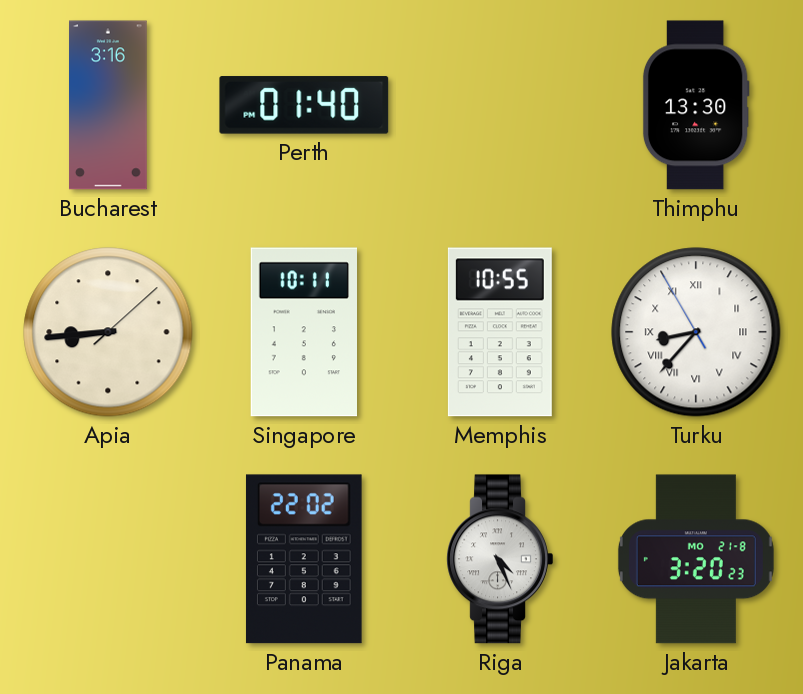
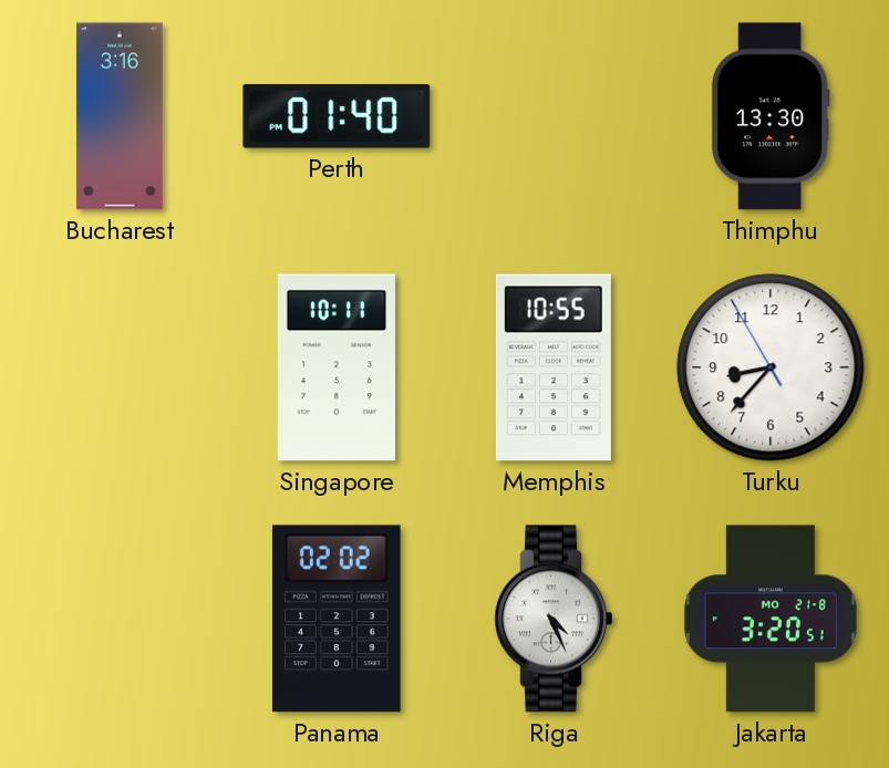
Apia: 8:44 -> none (108, 332)
Turku numerals: Roman -> Arabic (771, 367)
Panama: 22:02 -> 02:02 (337, 619)
Jakarta: 3:20:23 -> 3:20:51 (771, 619)
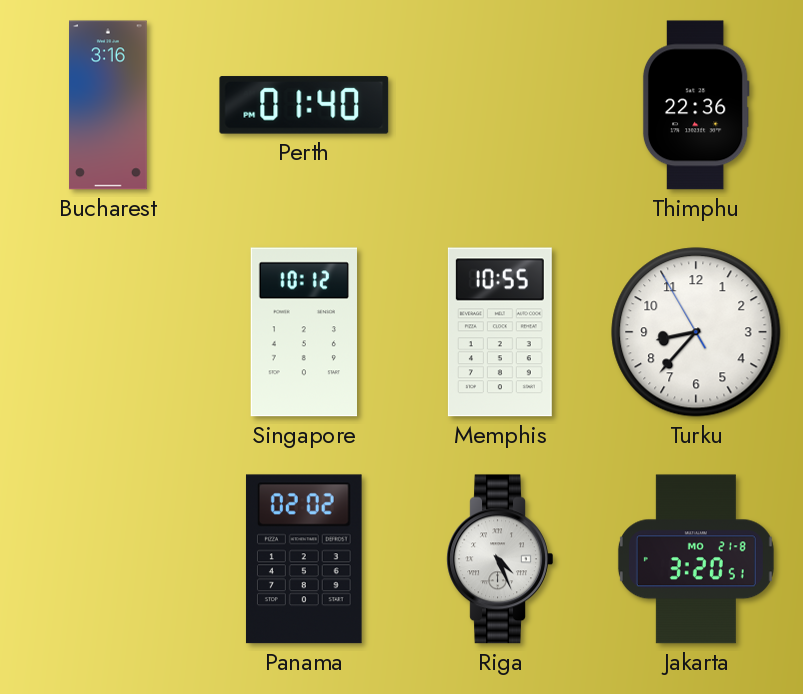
Thimphu: 13:30 -> 22:36 (696, 105)
Singapore: 10:11 -> 10:12 (304, 332)
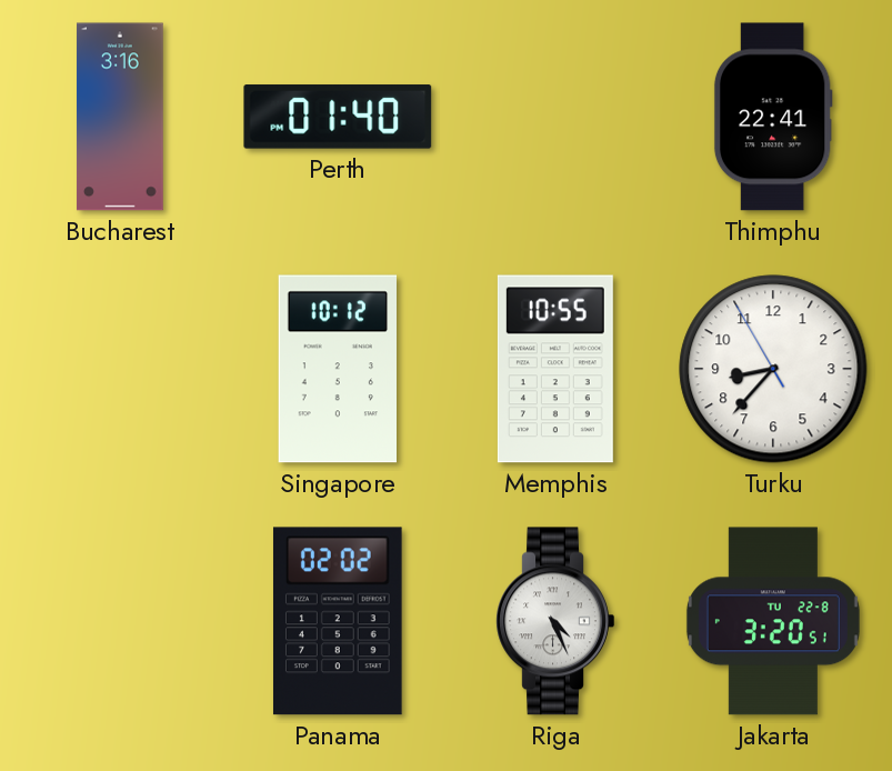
Thimphu: 22:36 -> 22:41 (773, 117)
Jakarta date: MO 21-8 -> TU 22-8 (773, 621)
